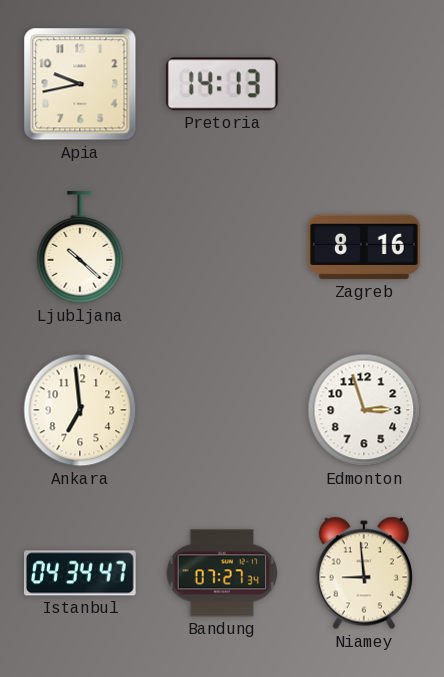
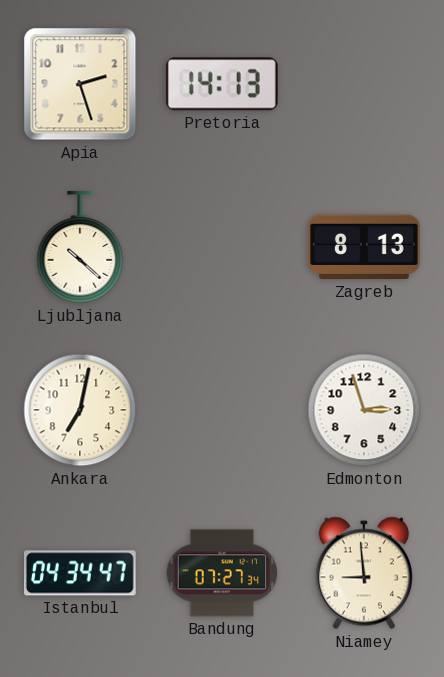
Apia: 9:43 -> 2:27 (80, 84)
Zagreb: 8:16 -> 8:13 (365, 247)
Ankara: 6:59 -> 7:02 (80, 410)
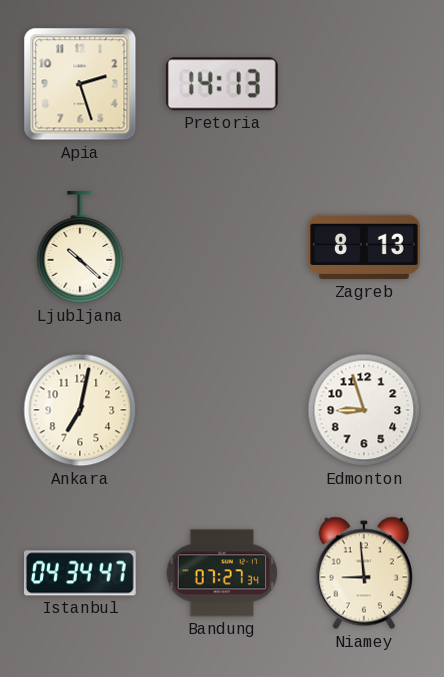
Edmonton: 2:57 -> 8:57 (364, 410)
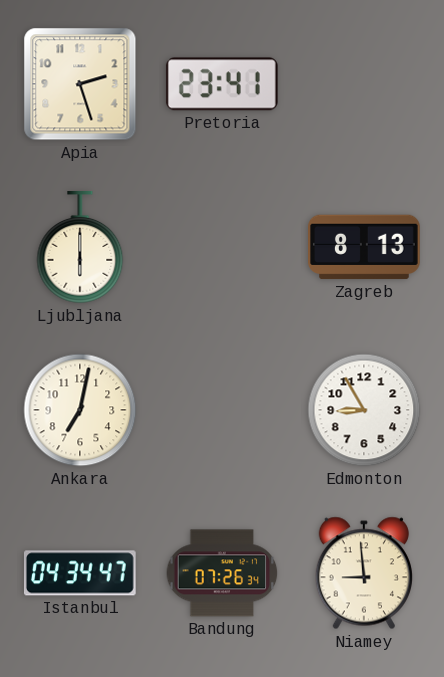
Pretoria: 14:13 -> 23:41 (222, 84)
Ljubljana: 10:22 -> 6:00 (80, 248)
Edmonton: 8:57 -> 8:55 (364, 410)
Bandung: 07:27 -> 07:26 (222, 573)
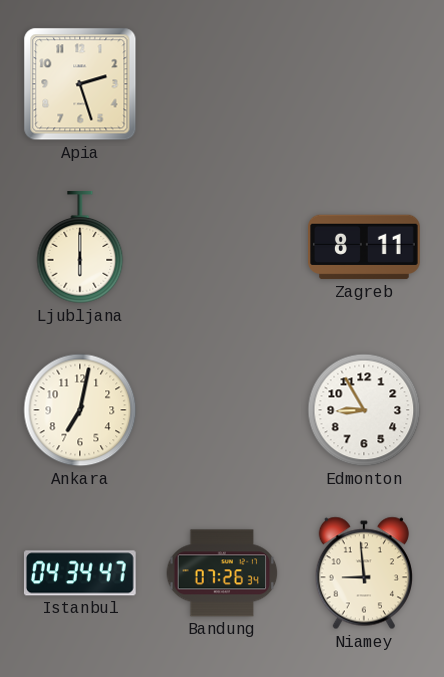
Pretoria: 23:41 -> none (222, 84)
Zagreb: 8:13 -> 8:11 (365, 247)
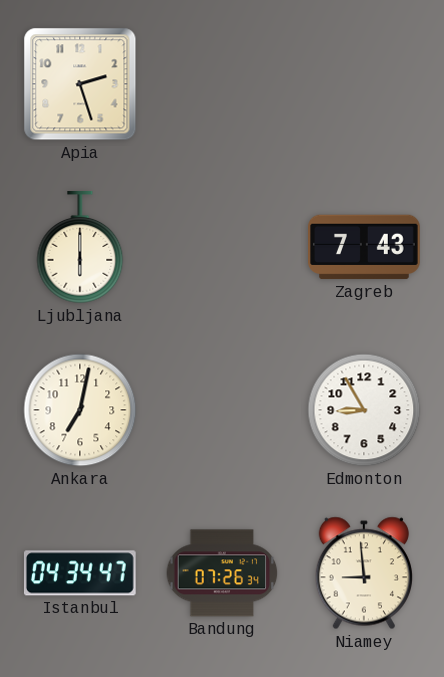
Zagreb: 8:11 -> 7:43 (365, 247)
